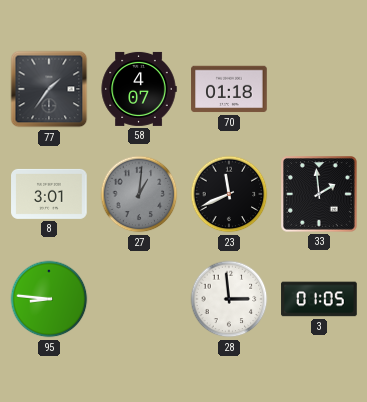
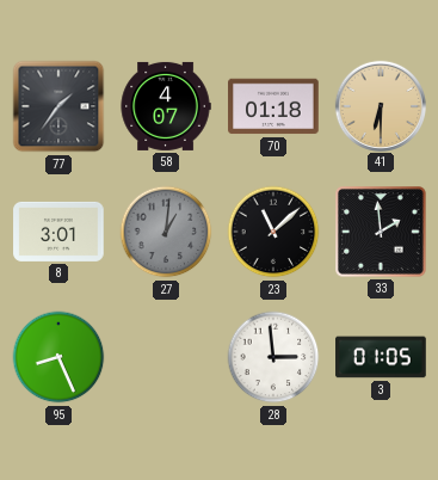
41: none -> 6:30 (380, 105)
23: 11:41 -> 11:08 (273, 232)
95: 8:46 -> 8:26 (58, 357)
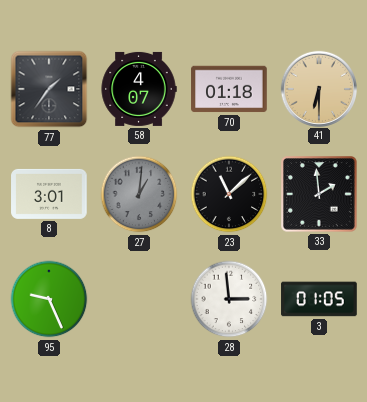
95: 8:26 -> 9:26 (49, 299)
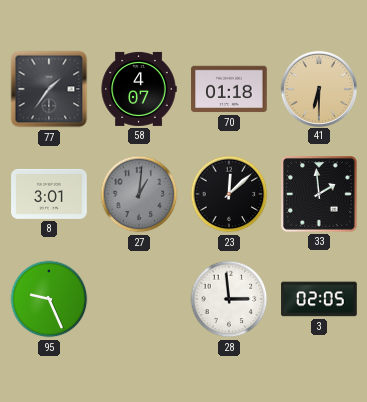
23: 11:08 -> 12:08 (229, 194)
3: 01:05 -> 02:05 (319, 299)
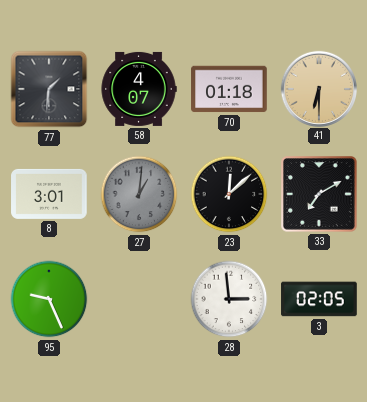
77: 1:36 -> 1:31 (49, 89)
33: 1:59 -> 7:10 (320, 195)
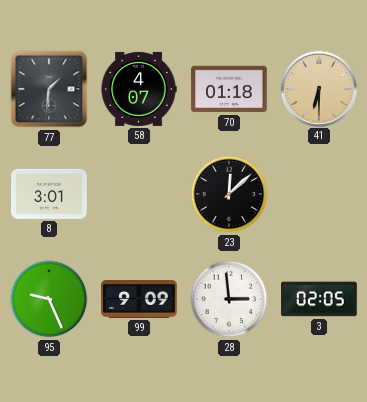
27: 1:01 -> none (139, 194)
33: 7:10 -> none (320, 195)
99: none -> 9:09 (139, 300)
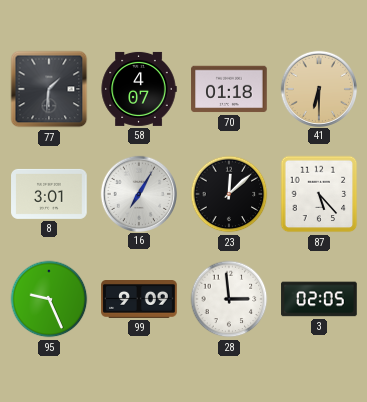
16: none -> 7:05 (138, 193)
87: none -> 5:23 (319, 194)
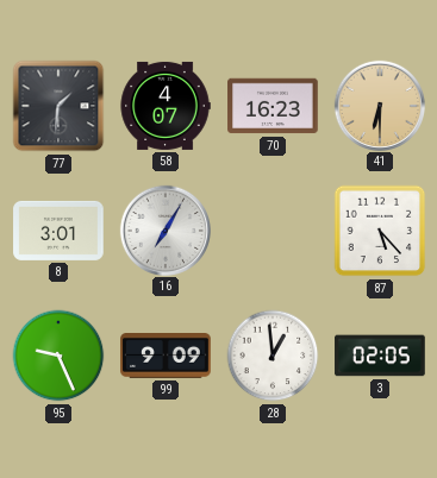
70: 01:18 -> 16:23 (273, 106)
23: 12:08 -> none (229, 194)
28: 2:59 -> 12:59 (273, 356)
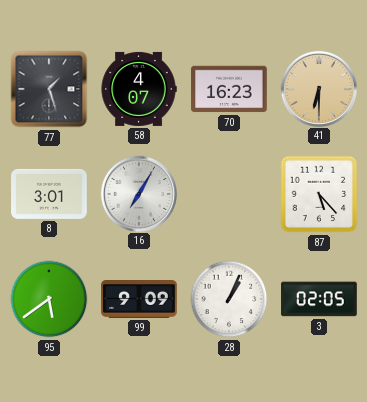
77: 1:31 -> 1:27 (49, 89)
95: 9:26 -> 5:39 (49, 299)
28: 12:59 -> 1:04 (229, 299)
